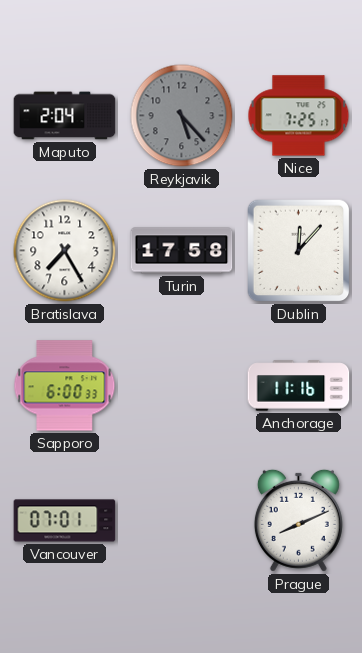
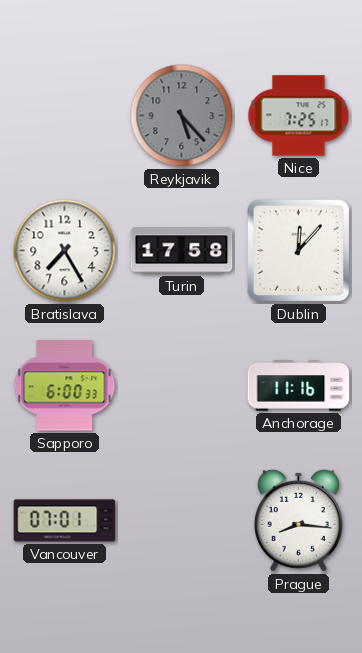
Maputo: 2:04 -> none (65, 116)
Prague: 8:11 -> 8:16 (298, 520)
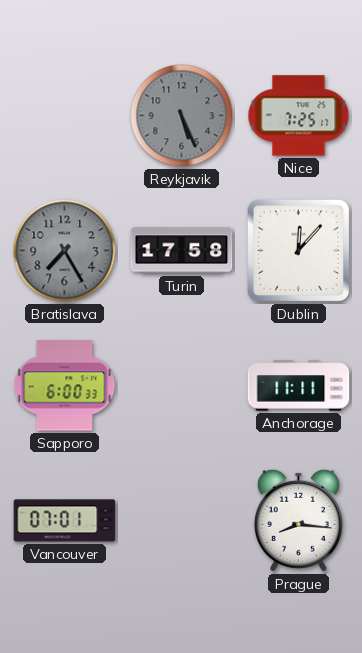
Reykjavik: 5:23 -> 5:26 (182, 116)
Bratislava dial: white -> grey (65, 251)
Anchorage: 11:16 -> 11:11 (299, 386)
